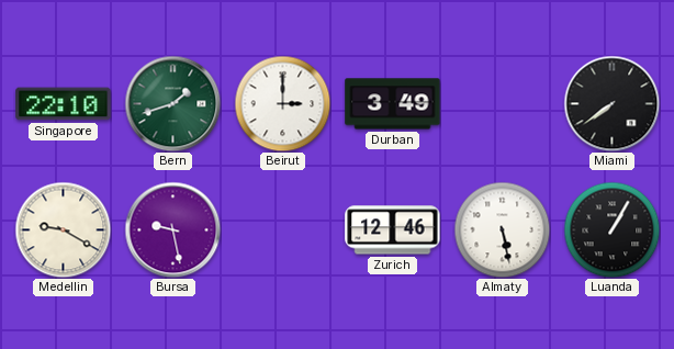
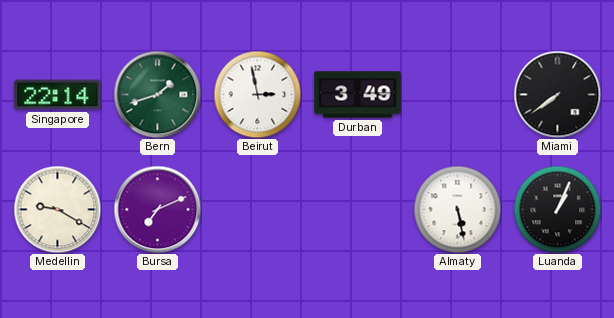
Singapore: 22:10 -> 22:14 (58, 95)
Beirut: 3:00 -> 2:58 (257, 94)
Bursa: 9:28 -> 7:11 (157, 209)
Zurich: 12:46 -> none (393, 230)
Luanda: 1:05 -> 1:04 (557, 209)
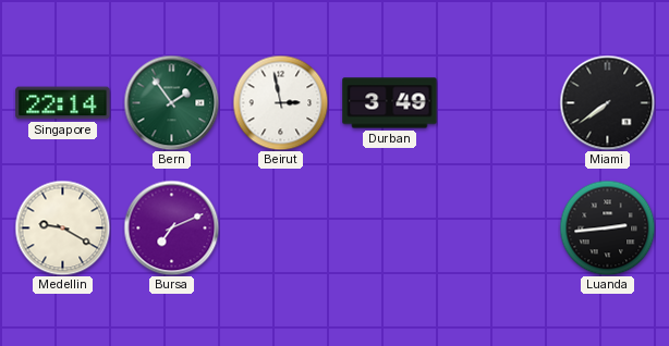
Bern: 1:42 -> 1:54 (171, 102)
Almaty: 5:28 -> none (457, 209)
Luanda: 1:04 -> 2:44 (607, 227)
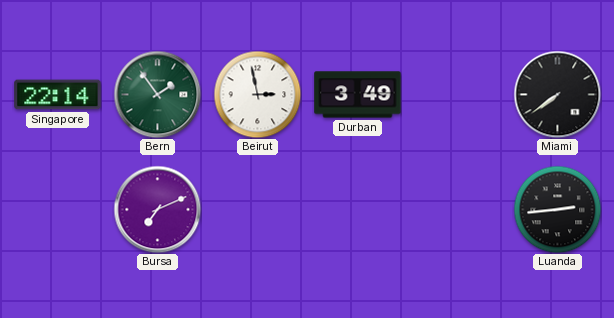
Medellin: 9:20 -> none (62, 227)
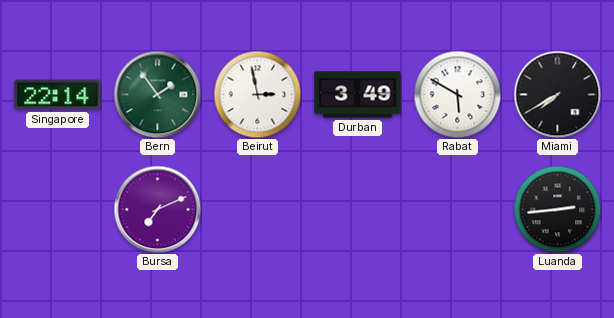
Rabat: none -> 5:50 (457, 94)
Miami: 7:39 -> 7:40 (557, 94)
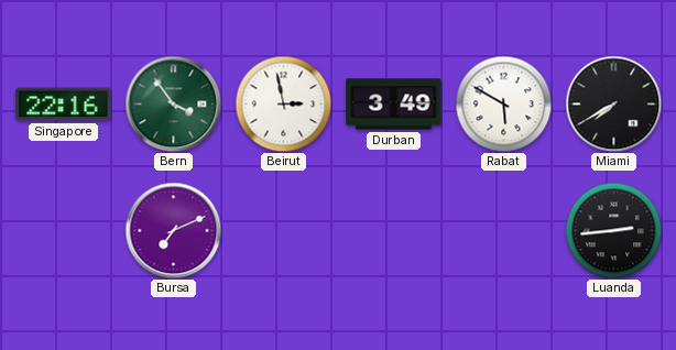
Singapore: 22:14 -> 22:16 (64, 105)
Bern: 1:54 -> 3:54 (173, 103)
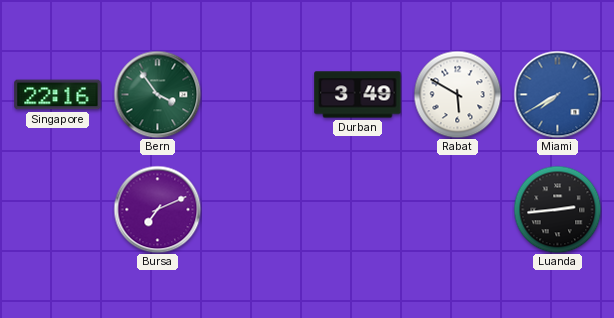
Beirut: 2:58 -> none (283, 103)
Miami dial: black -> blue (557, 94)
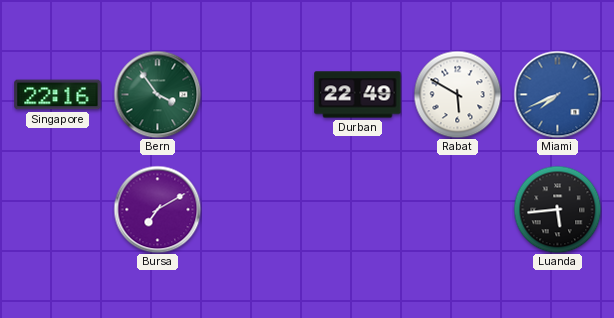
Durban: 3:49 -> 22:49 (358, 95)
Miami: 7:40 -> 7:41 (557, 94)
Bursa: 7:11 -> 7:10 (157, 209)
Luanda: 2:44 -> 5:44 (557, 209)
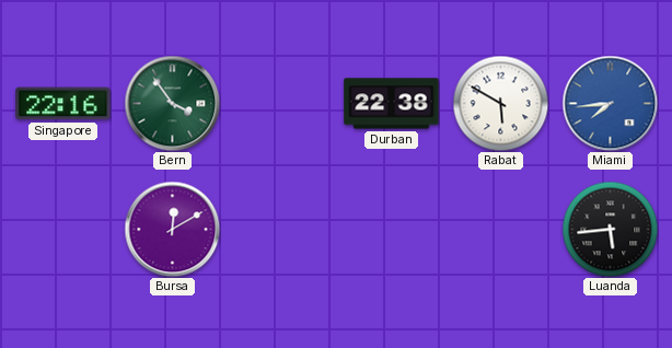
Durban: 22:49 -> 22:38 (392, 104)
Miami: 7:41 -> 7:44 (610, 103)
Bursa: 7:10 -> 12:10 (172, 229)
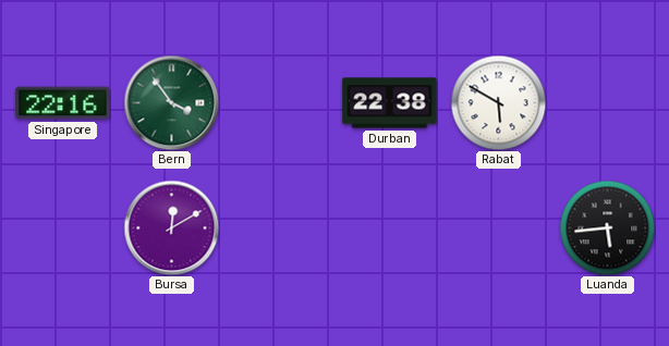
Miami: 7:44 -> none (610, 103)
